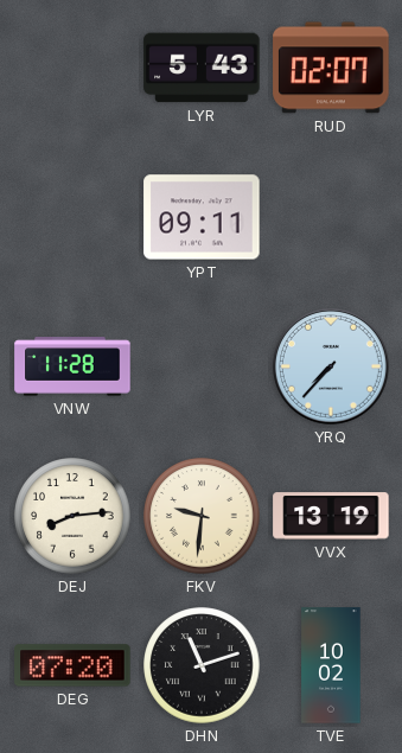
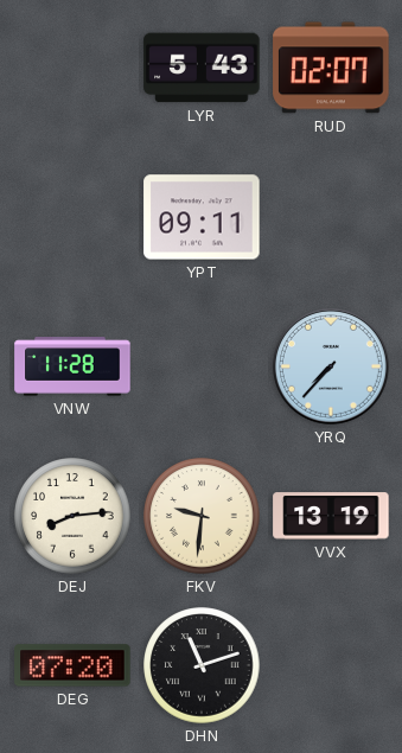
TVE: 10:02 -> none (331, 665)
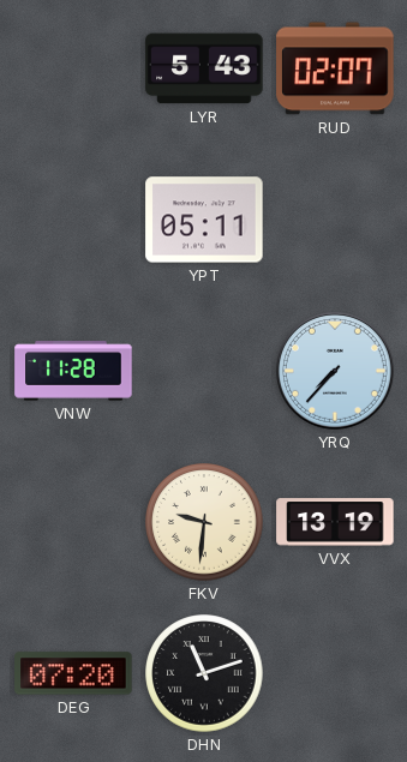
YPT: 09:11 -> 05:11 (204, 220)
DEJ: 8:14 -> none (72, 516)
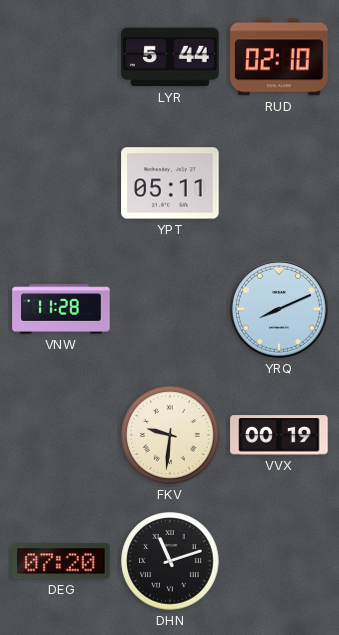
LYR: 5:43 -> 5:44 (170, 57)
RUD: 02:07 -> 02:10 (279, 57)
YRQ: 7:37 -> 8:11 (279, 309)
VVX: 13:19 -> 00:19 (279, 435)
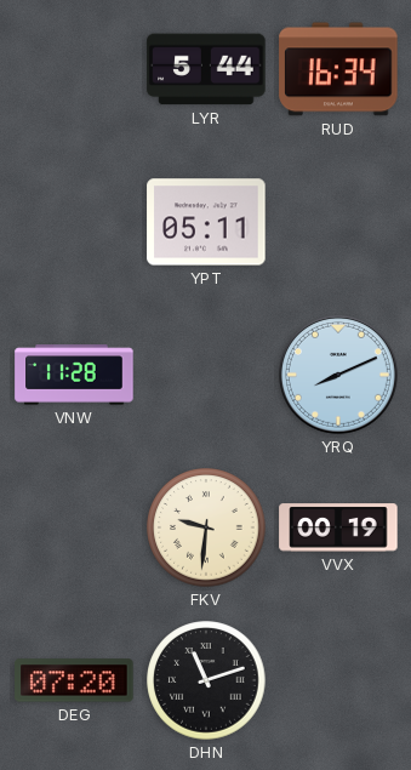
RUD: 02:10 -> 16:34 (338, 69)
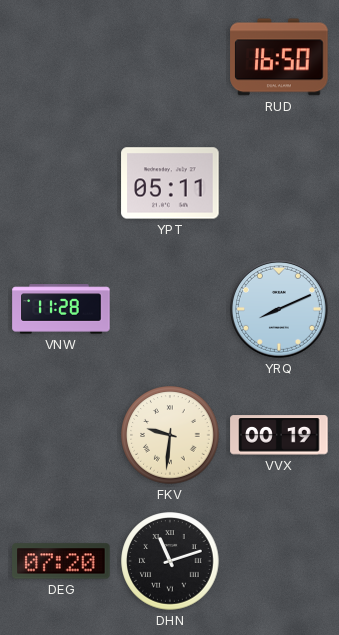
LYR: 5:44 -> none (206, 69)
RUD: 16:34 -> 16:50 (279, 57)
